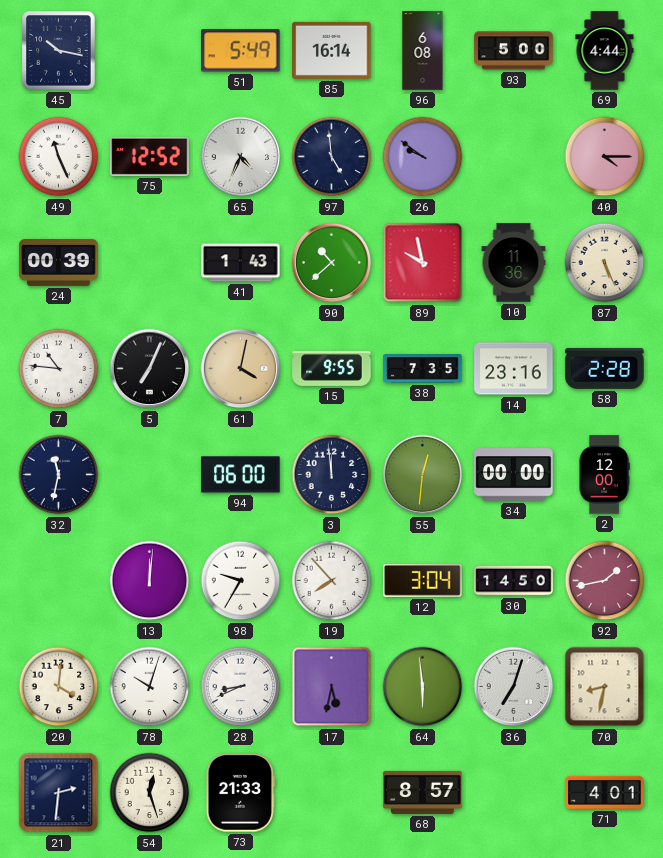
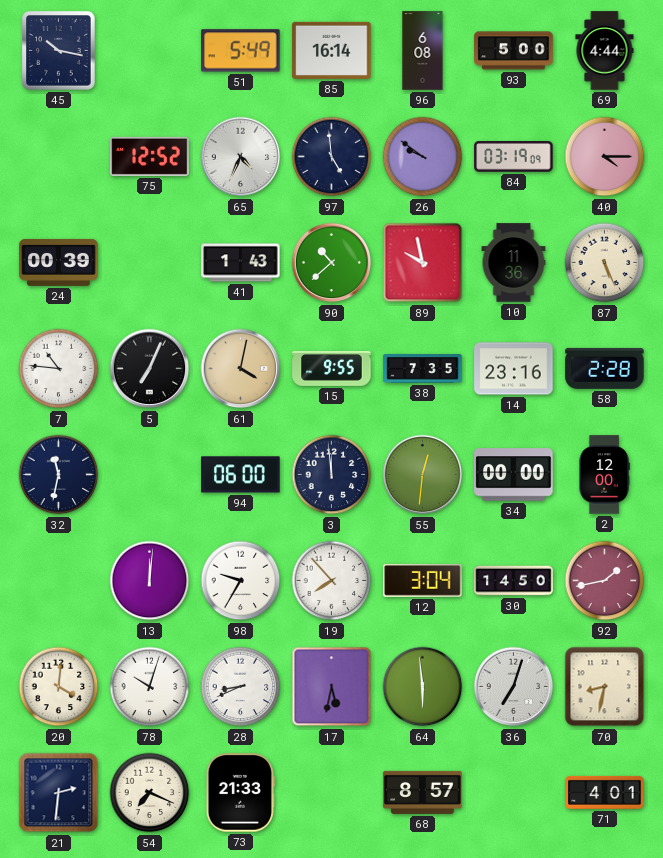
49: 11:26 -> none (59, 157)
84: none -> 03:19 (514, 157)
54: 12:27 -> 7:19 (150, 793)
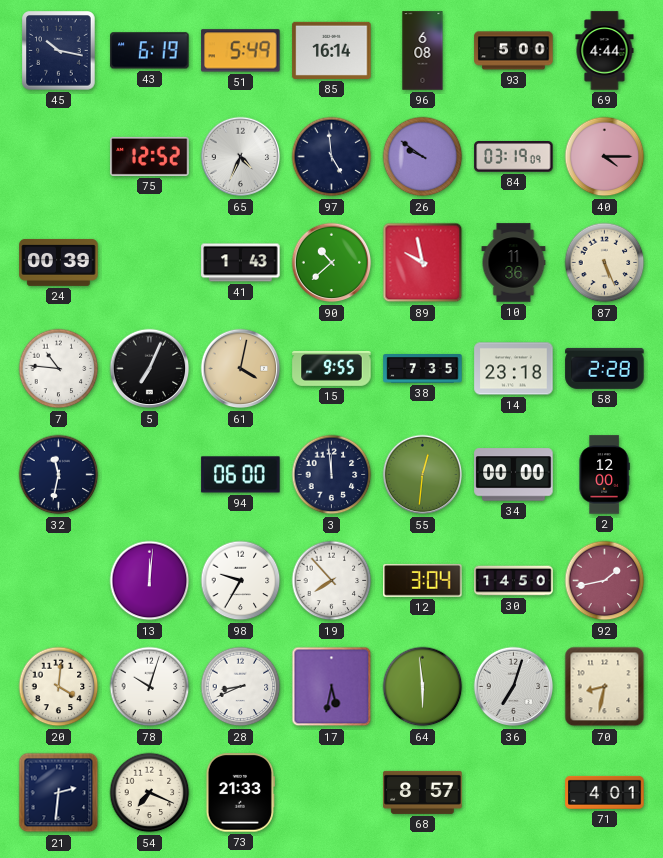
43: none -> 6:19 (150, 51)
14: 23:16 -> 23:18 (514, 369)
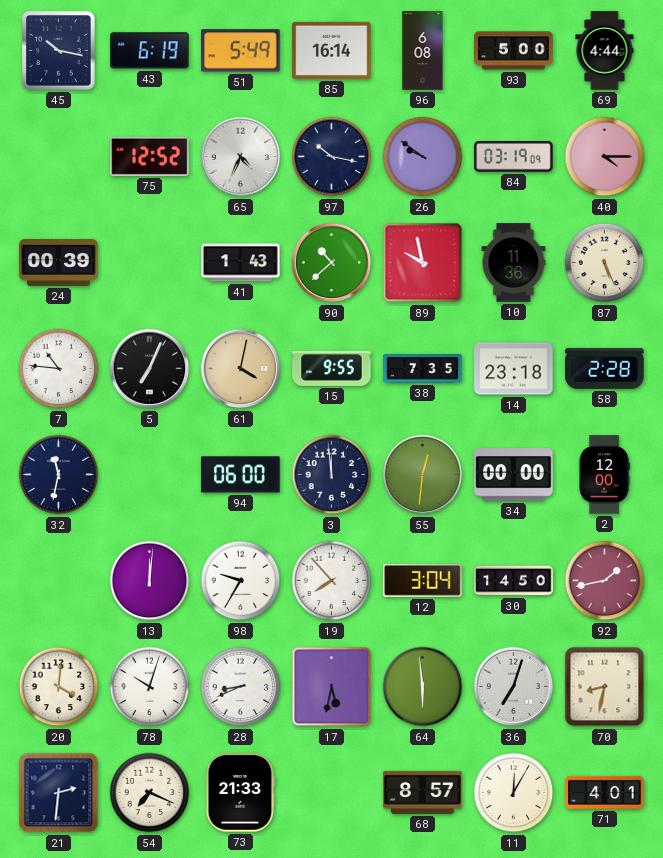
97: 4:59 -> 10:17 (332, 157)
11: none -> 12:05 (514, 793)
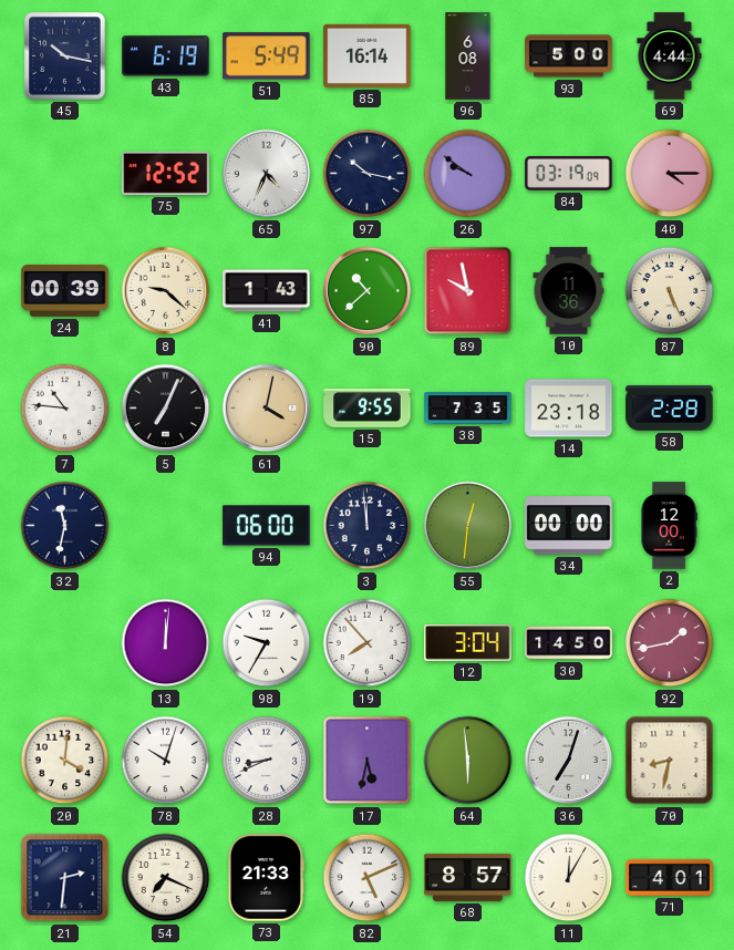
8: none -> 9:22 (166, 291)
82: none -> 5:11 (368, 878)
